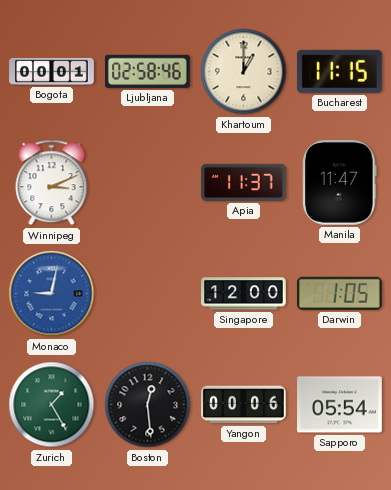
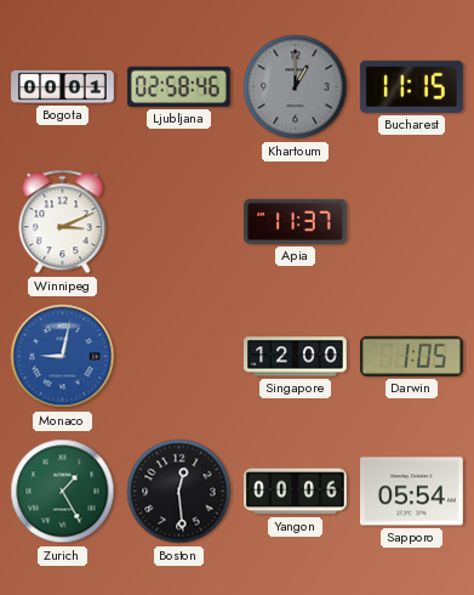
Khartoum dial: cream -> grey (296, 87)
Manila: 11:47 -> none (340, 183)
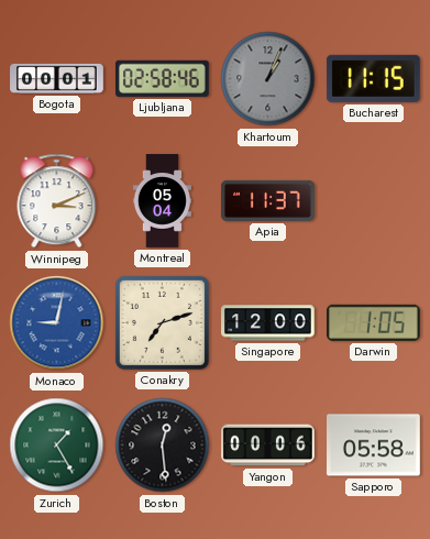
Khartoum: 1:00 -> 1:04 (268, 79)
Montreal: none -> 05:04 (162, 201)
Conakry: none -> 7:12 (162, 322)
Sapporo: 05:54 -> 05:58 (374, 446)
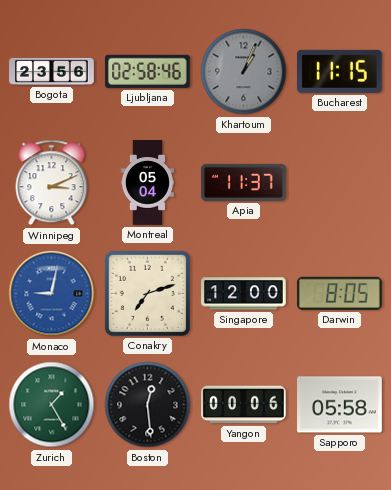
Bogota: 00:01 -> 23:56 (52, 71)
Darwin: 1:05 -> 8:05 (339, 293)
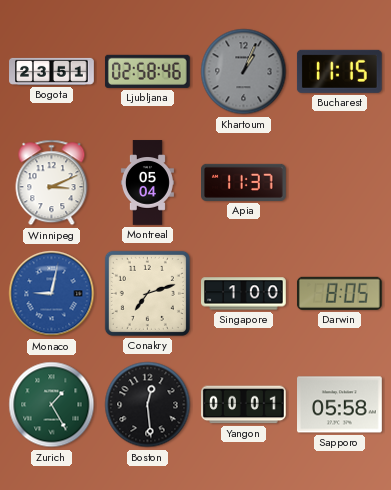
Bogota: 23:56 -> 23:51 (52, 71)
Singapore: 12:00 -> 1:00 (244, 294)
Yangon: 00:06 -> 00:01 (244, 405)
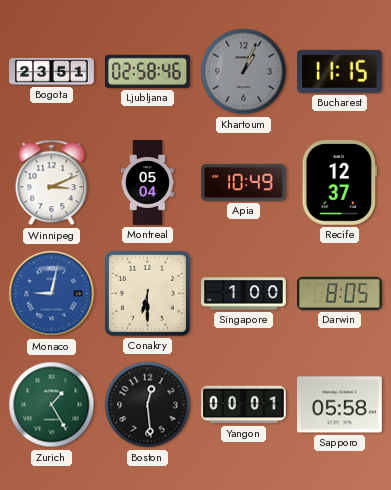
Apia: 11:37 -> 10:49 (244, 182)
Recife: none -> 12:37 (339, 182)
Conakry: 7:12 -> 6:30 (147, 293)
